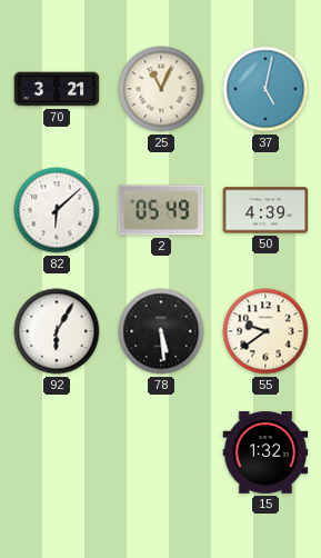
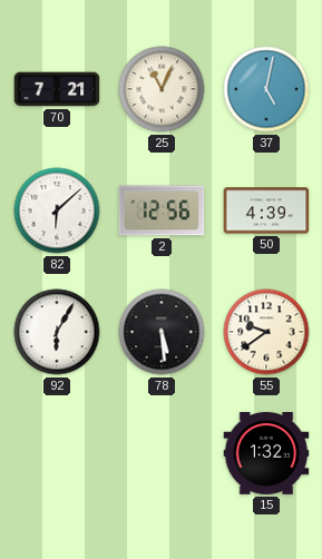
70: 3:21 -> 7:21 (57, 89)
2: 05:49 -> 12:56 (162, 210)
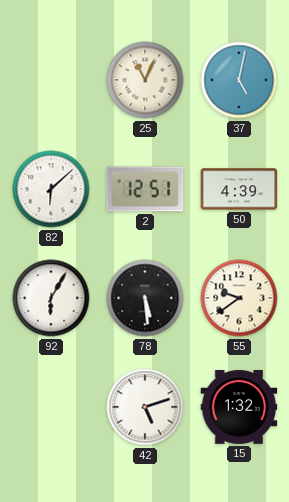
70: 7:21 -> none (57, 89)
2: 12:56 -> 12:51 (145, 189)
42: none -> 5:12 (145, 407)
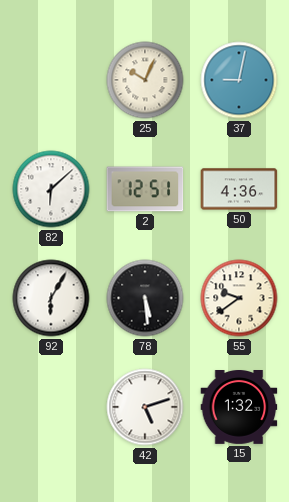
25: 11:04 -> 10:04 (145, 80)
37: 5:02 -> 9:02 (239, 80)
50: 4:39 -> 4:36 (239, 189)
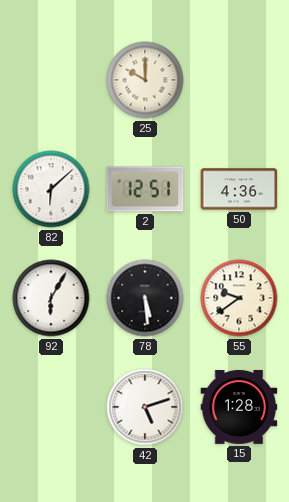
25: 10:04 -> 10:00 (145, 80)
37: 9:02 -> none (239, 80)
15: 1:32 -> 1:28 (239, 408)
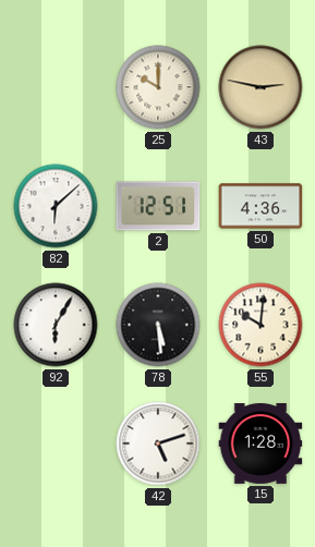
43: none -> 2:47 (261, 87)
55: 9:39 -> 10:01 (261, 325)
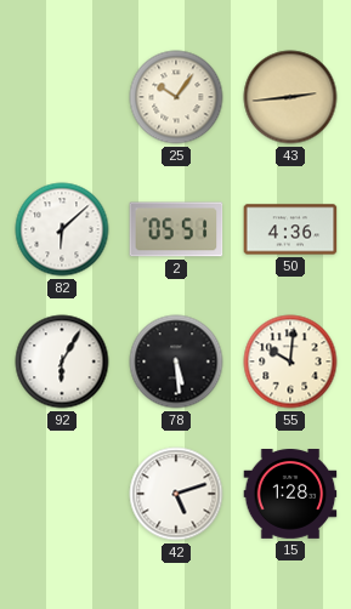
25: 10:00 -> 10:06 (176, 97)
43: 2:47 -> 2:44 (290, 97)
2: 12:51 -> 05:51 (176, 229)
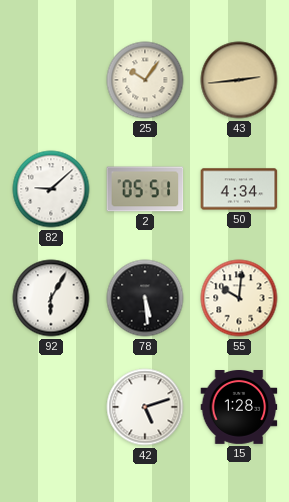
82: 6:08 -> 9:08 (51, 189)
50: 4:36 -> 4:34 (239, 189)
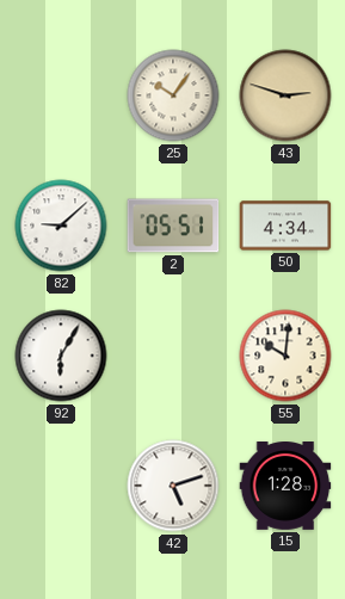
43: 2:44 -> 2:48 (285, 95)
78: 5:29 -> none (145, 298)
